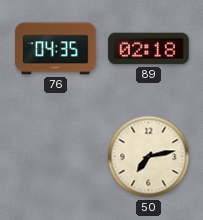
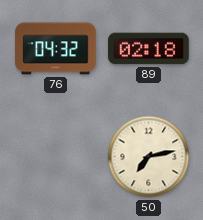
76: 04:35 -> 04:32 (56, 49)
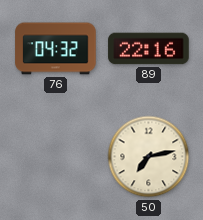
89: 02:18 -> 22:16 (149, 49)
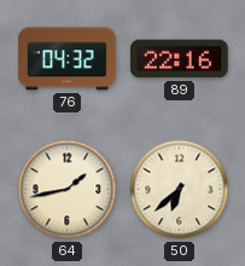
64: none -> 1:43 (68, 190)
50: 7:13 -> 6:38 (180, 190)
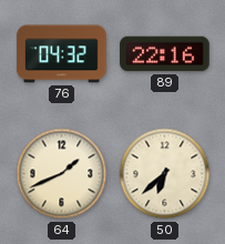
64: 1:43 -> 1:41 (62, 174)
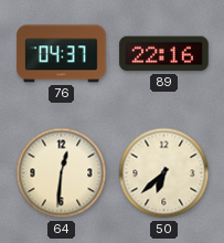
76: 04:32 -> 04:37 (62, 54)
64: 1:41 -> 12:31 (62, 173)
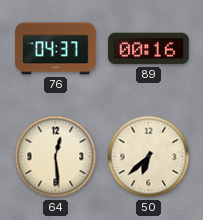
89: 22:16 -> 00:16 (149, 49)
64: 12:31 -> 12:29 (56, 157)
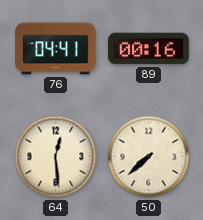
76: 04:37 -> 04:41 (56, 49)
50: 6:38 -> 7:38 (149, 157)
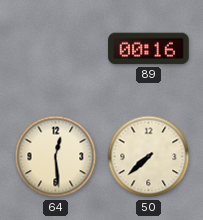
76: 04:41 -> none (56, 49)
